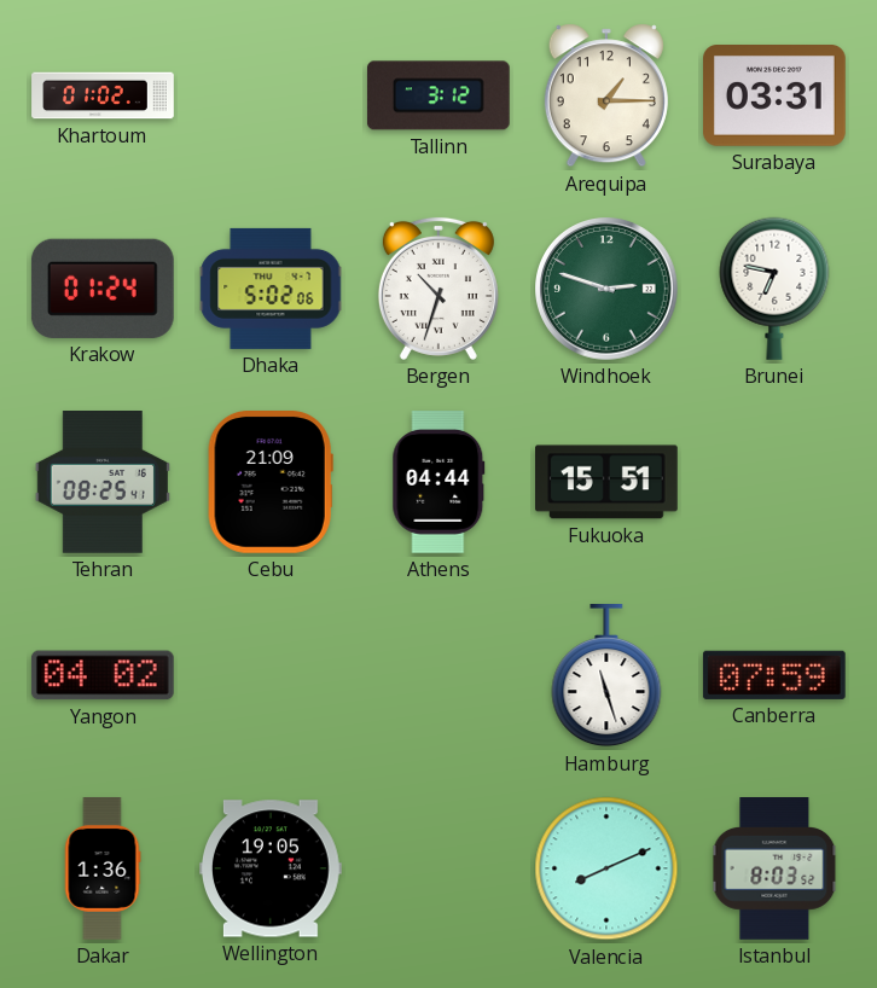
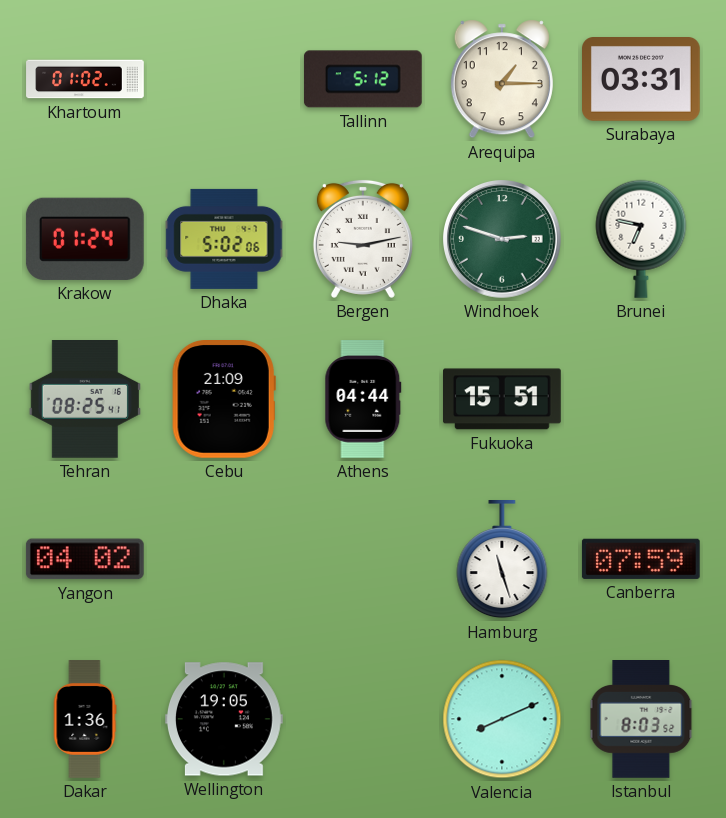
Tallinn: 3:12 -> 5:12 (363, 79)
Bergen: 10:33 -> 9:13 (363, 239)
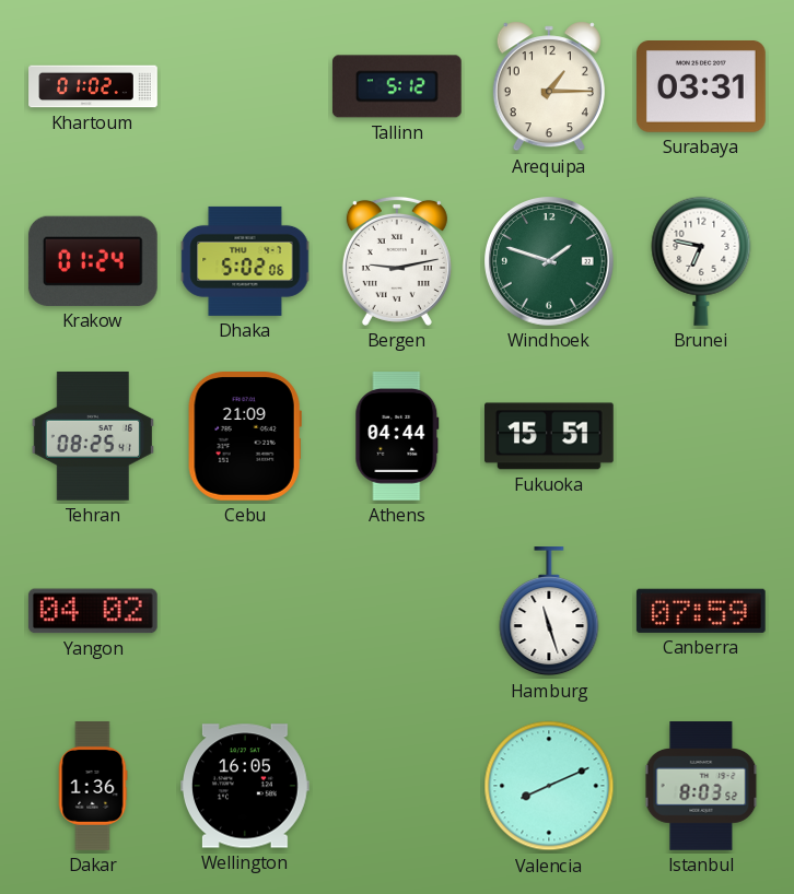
Windhoek: 2:48 -> 1:48 (550, 262)
Wellington: 19:05 -> 16:05 (246, 786)
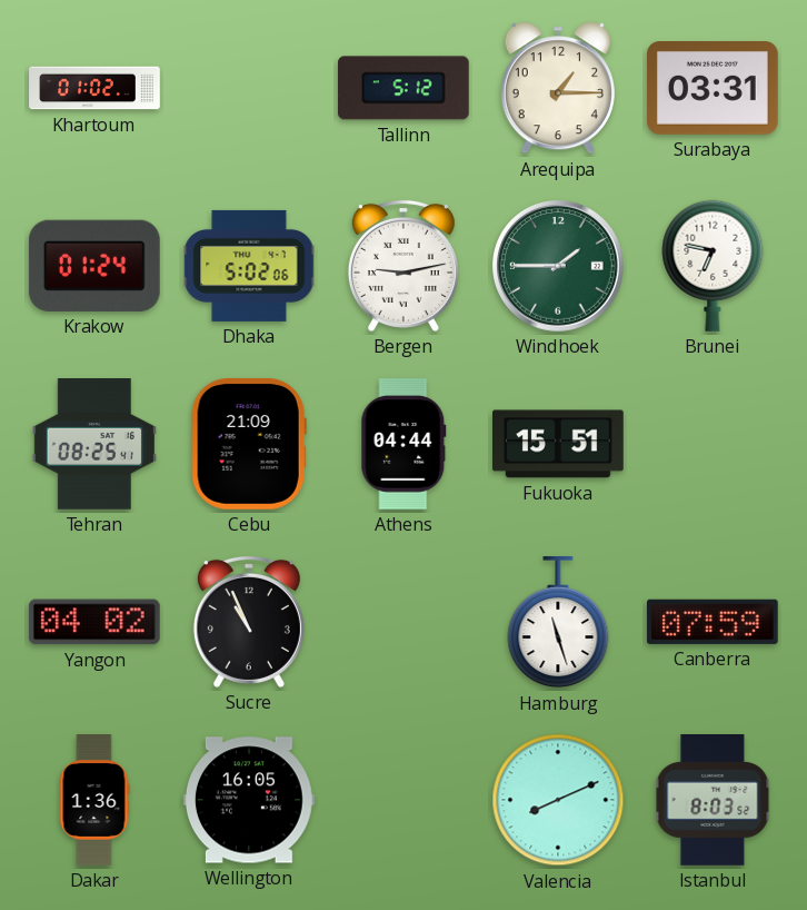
Windhoek: 1:48 -> 1:45 (559, 267)
Sucre: none -> 10:56 (249, 622)
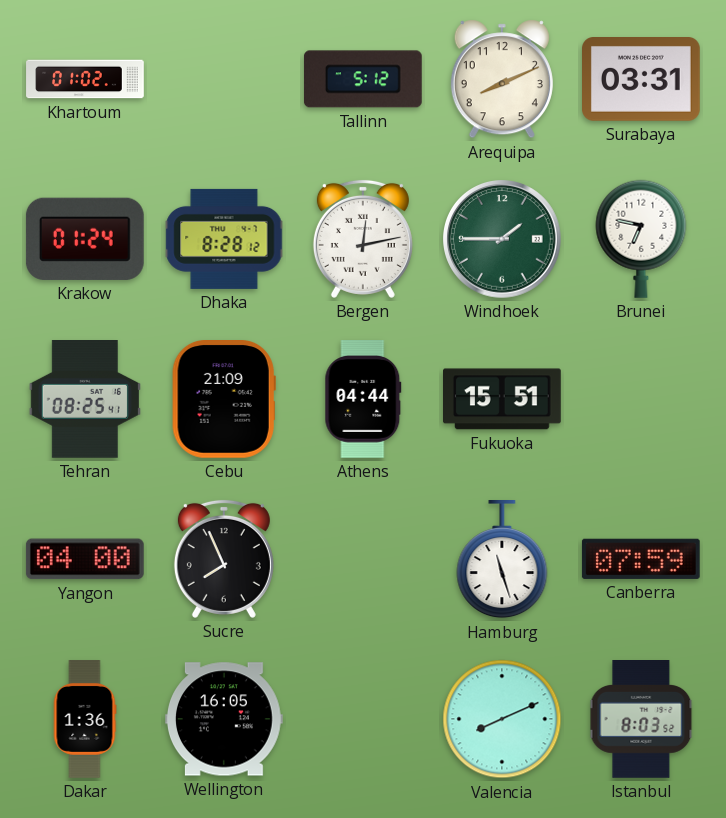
Arequipa: 1:15 -> 8:11 (502, 79)
Dhaka: 5:02 -> 8:28 (224, 239)
Bergen: 9:13 -> 12:13 (363, 239)
Yangon: 04:02 -> 04:00 (85, 559)
Sucre: 10:56 -> 7:56 (224, 559)
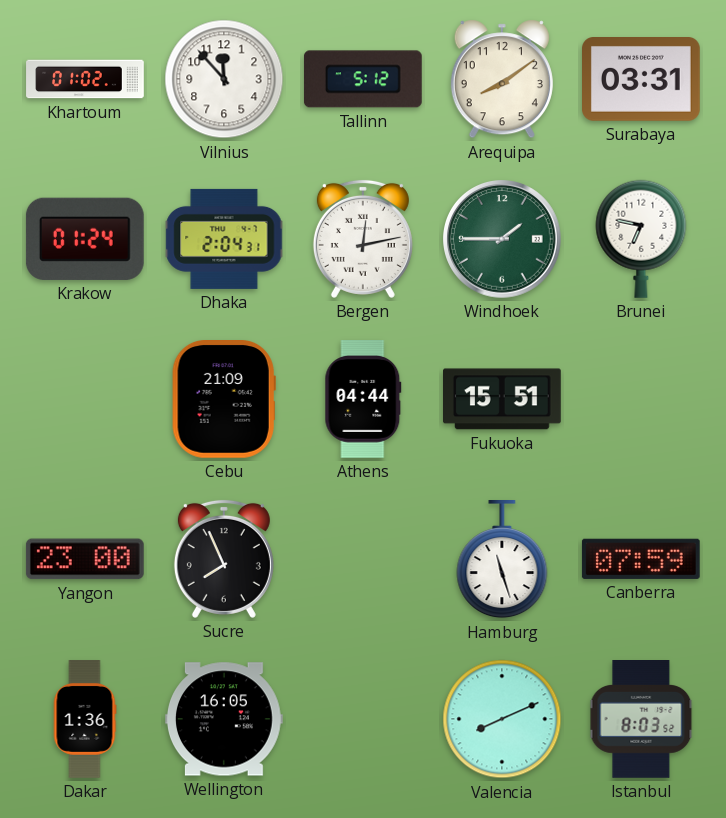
Vilnius: none -> 11:53 (224, 79)
Arequipa: 8:11 -> 8:09 (502, 79)
Dhaka: 8:28 -> 2:04 (224, 239)
Tehran: 08:25 -> none (85, 400)
Yangon: 04:00 -> 23:00 (85, 559)
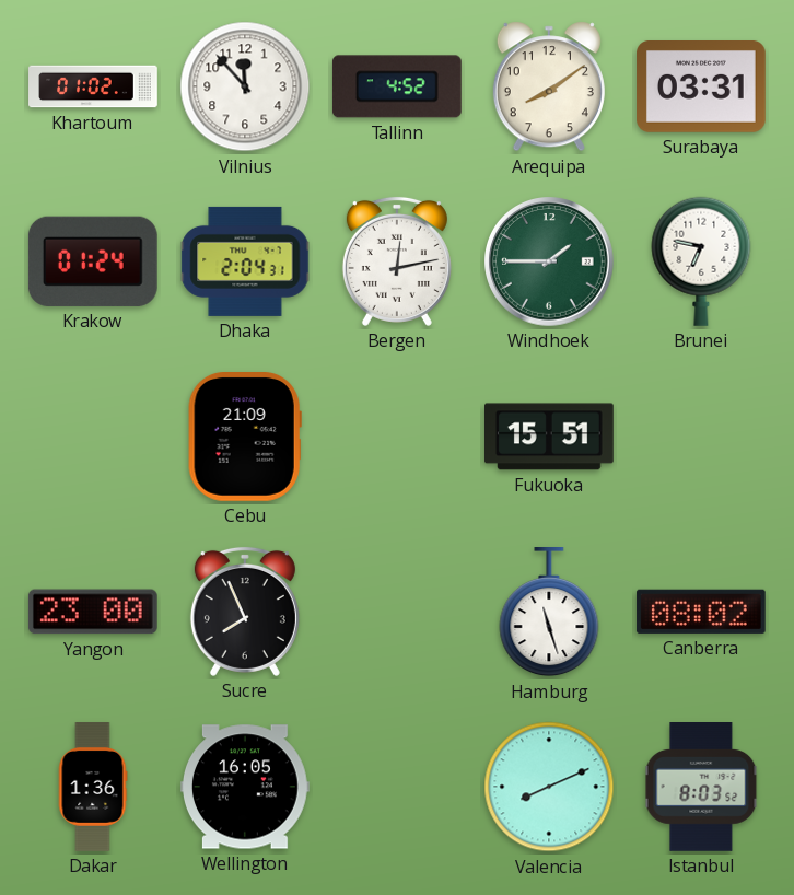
Tallinn: 5:12 -> 4:52 (397, 86)
Athens: 04:44 -> none (363, 400)
Canberra: 07:59 -> 08:02 (701, 612)
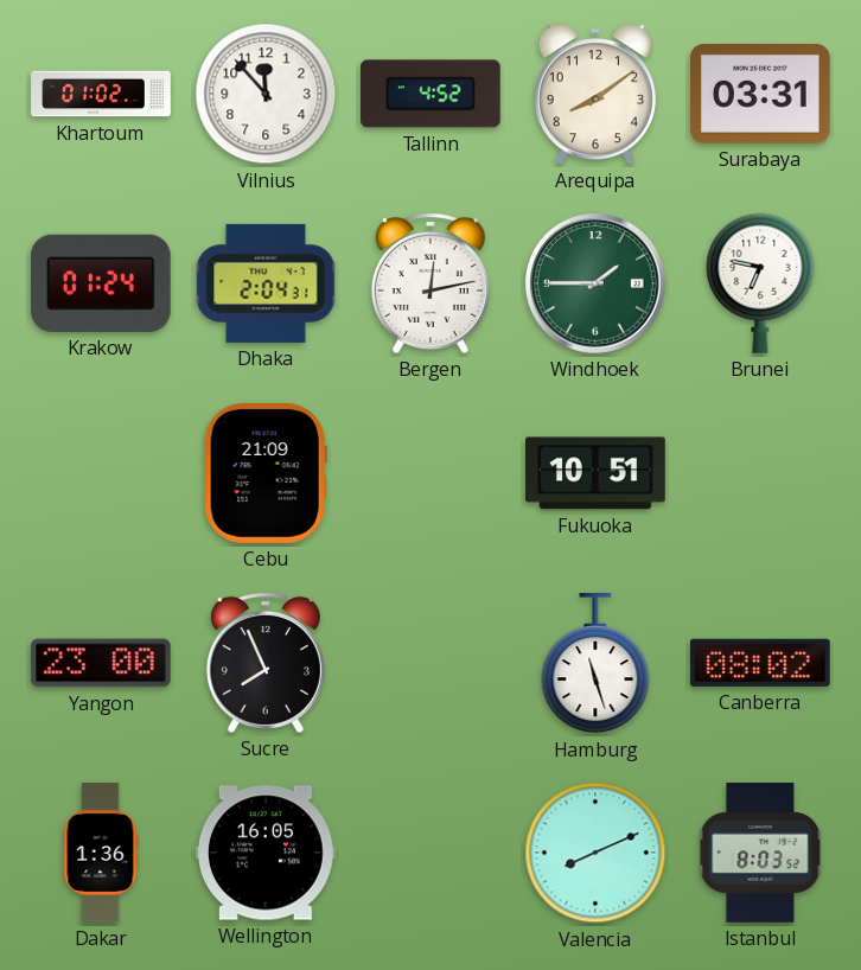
Fukuoka: 15:51 -> 10:51 (597, 473)
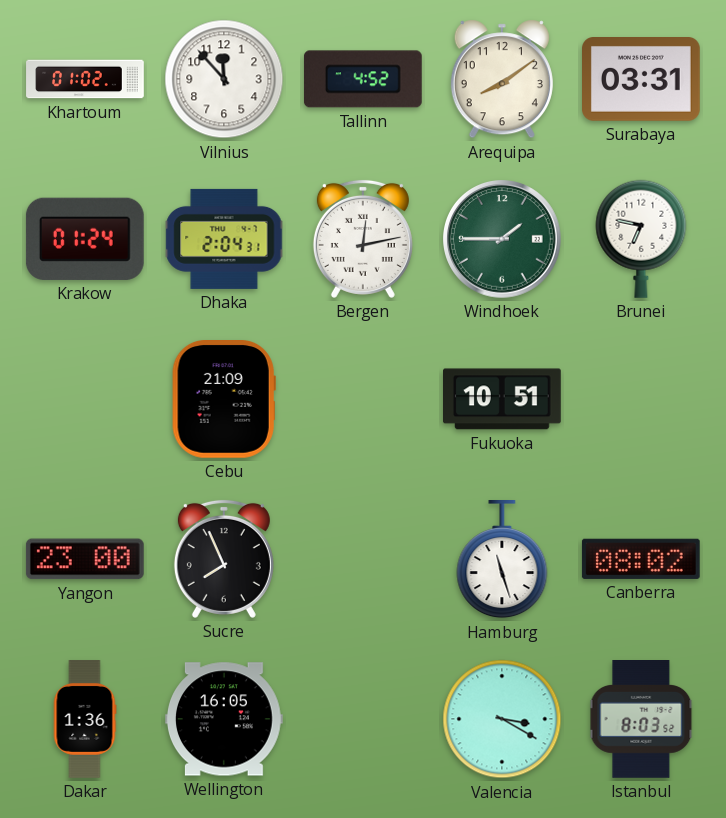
Valencia: 8:11 -> 3:20 (502, 719)
